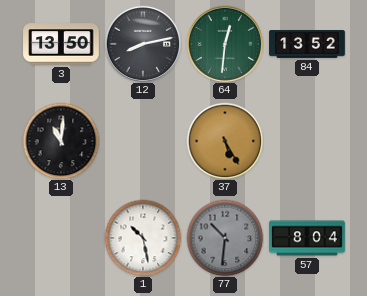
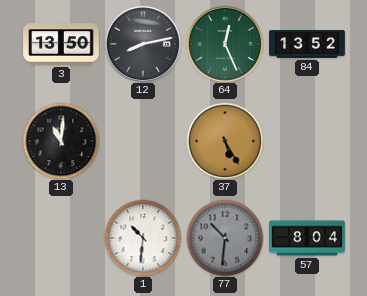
64: 12:31 -> 12:26 (225, 44)
1: 10:28 -> 10:31 (143, 238)
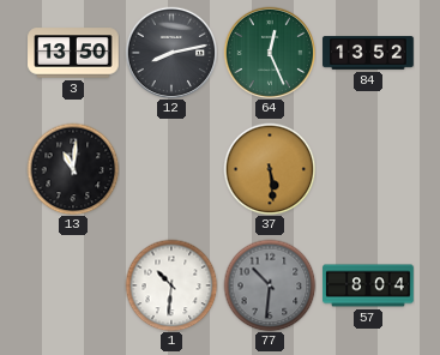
37: 5:25 -> 5:29 (270, 169)
